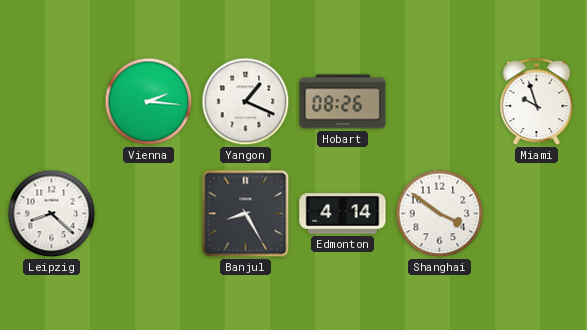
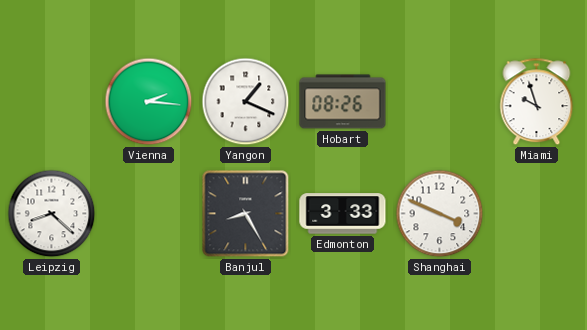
Edmonton: 4:14 -> 3:33 (343, 214)
Shanghai: 3:51 -> 3:49 (440, 214)
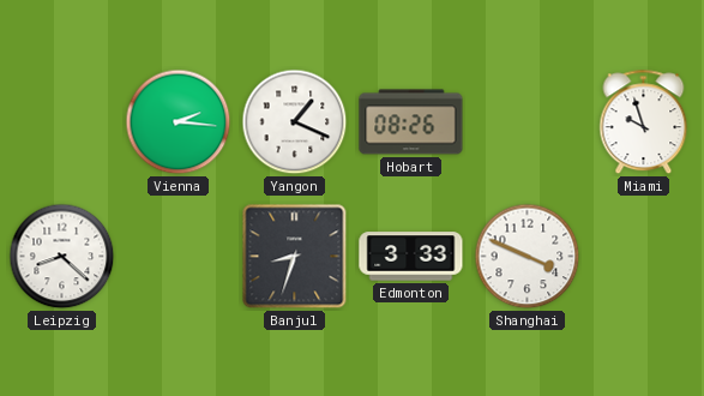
Banjul: 8:25 -> 8:33 (295, 257)
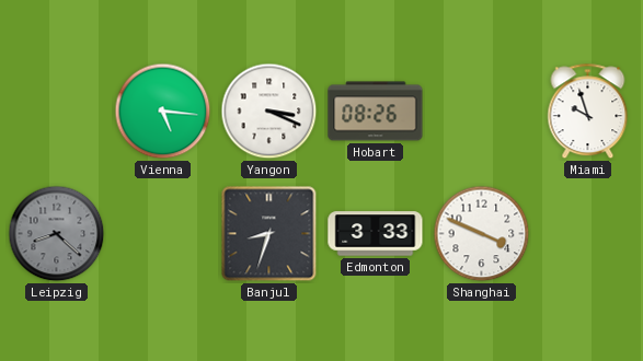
Vienna: 2:16 -> 5:16 (163, 112)
Yangon: 1:19 -> 3:19 (269, 112)
Leipzig dial: white -> grey (57, 234)
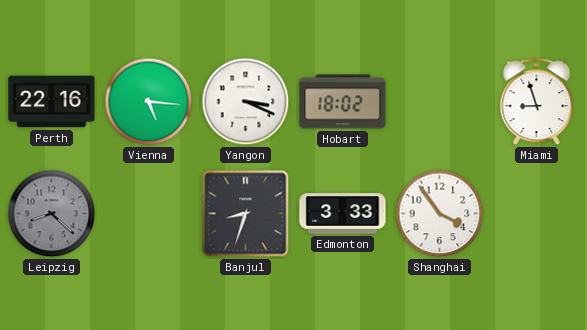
Perth: none -> 22:16 (52, 102)
Hobart: 08:26 -> 18:02 (343, 102)
Miami: 9:57 -> 8:57 (537, 102)
Shanghai: 3:49 -> 3:54 (440, 214)
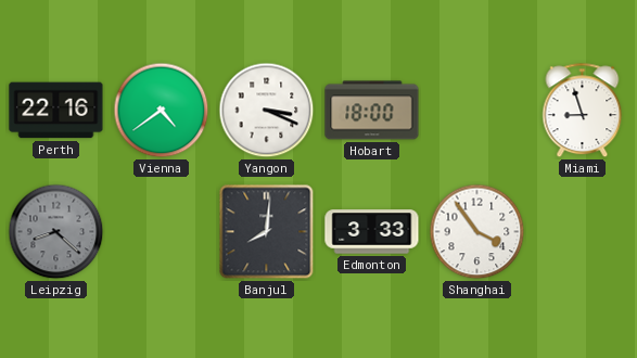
Vienna: 5:16 -> 4:39 (162, 111)
Hobart: 18:02 -> 18:00 (372, 111)
Banjul: 8:33 -> 8:01 (267, 232)
